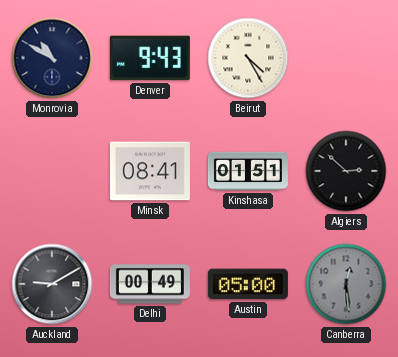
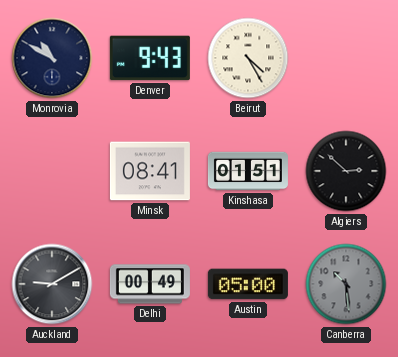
Canberra: 12:29 -> 10:29 (346, 284)
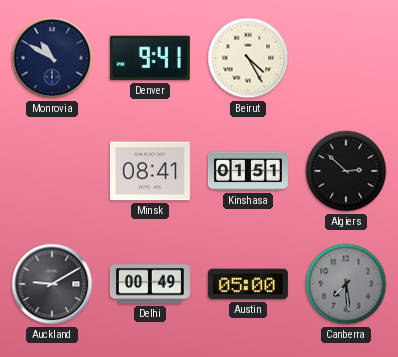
Denver: 9:43 -> 9:41 (150, 58)
Canberra: 10:29 -> 7:29 (346, 284)
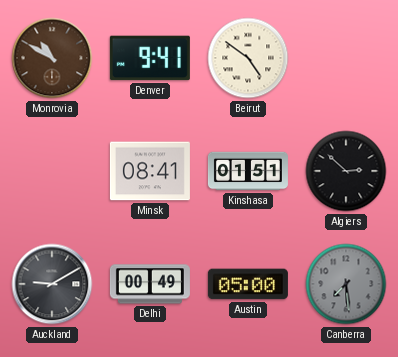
Monrovia dial: navy -> brown (52, 58)
Beirut: 4:25 -> 4:51 (248, 58)
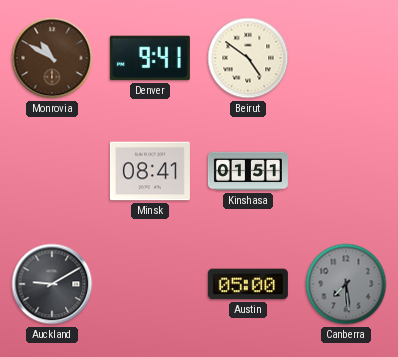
Algiers: 2:52 -> none (346, 171)
Delhi: 00:49 -> none (150, 284)
